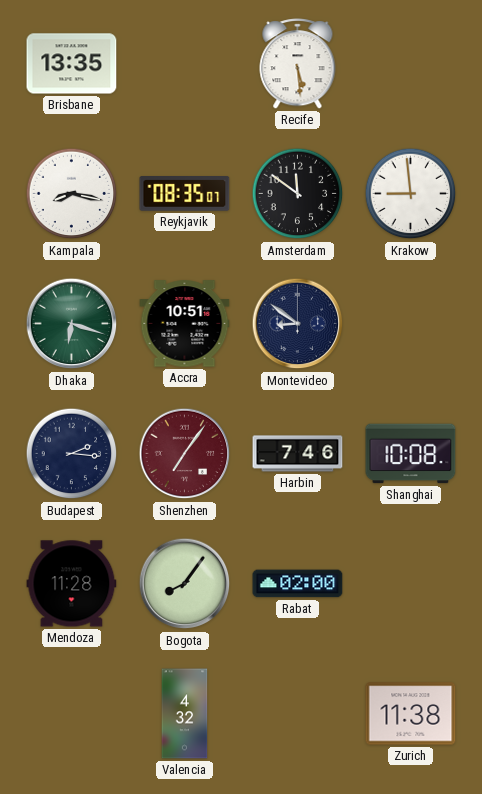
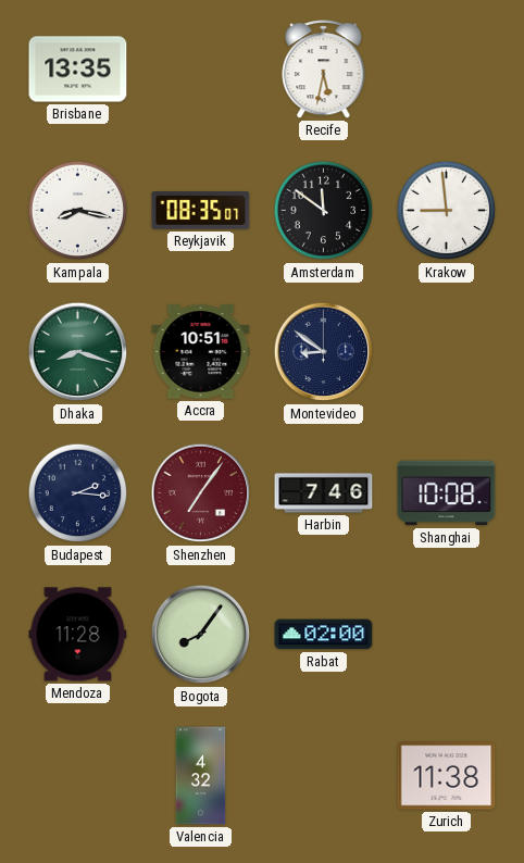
Recife: 5:29 -> 5:32 (324, 70)
Dhaka: 6:18 -> 8:18 (78, 352)
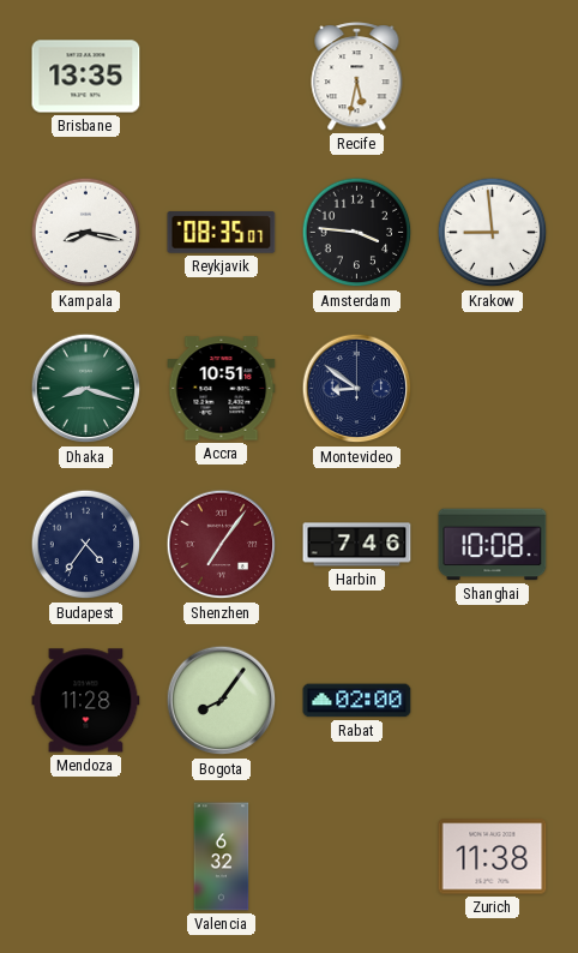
Amsterdam: 11:51 -> 3:46 (357, 233)
Budapest: 2:16 -> 4:36 (86, 545)
Valencia: 4:32 -> 6:32 (222, 857)
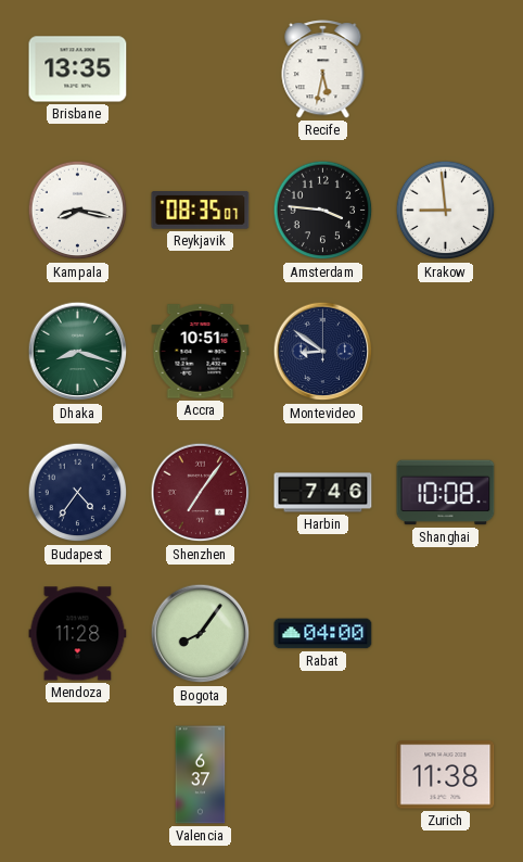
Rabat: 02:00 -> 04:00 (323, 634)
Valencia: 6:32 -> 6:37 (201, 775)
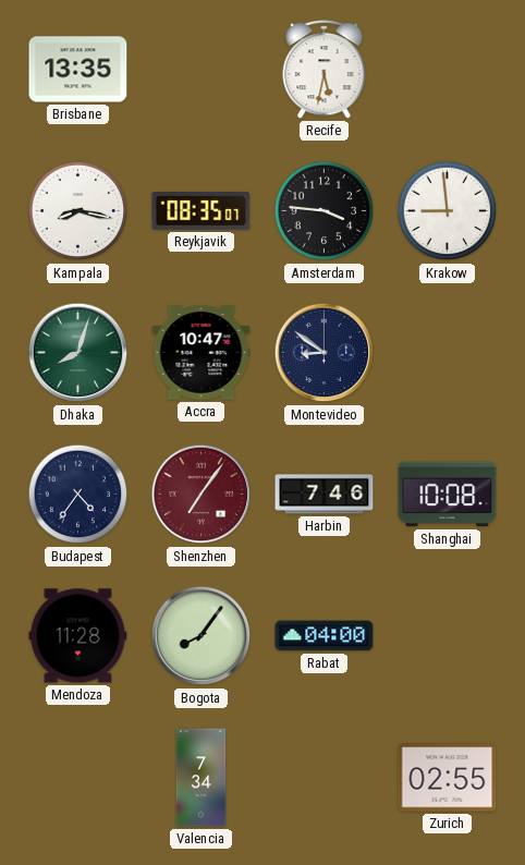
Dhaka: 8:18 -> 8:03 (78, 353)
Accra: 10:51 -> 10:47 (202, 353)
Valencia: 6:37 -> 7:34 (202, 778)
Zurich: 11:38 -> 02:55 (448, 778)
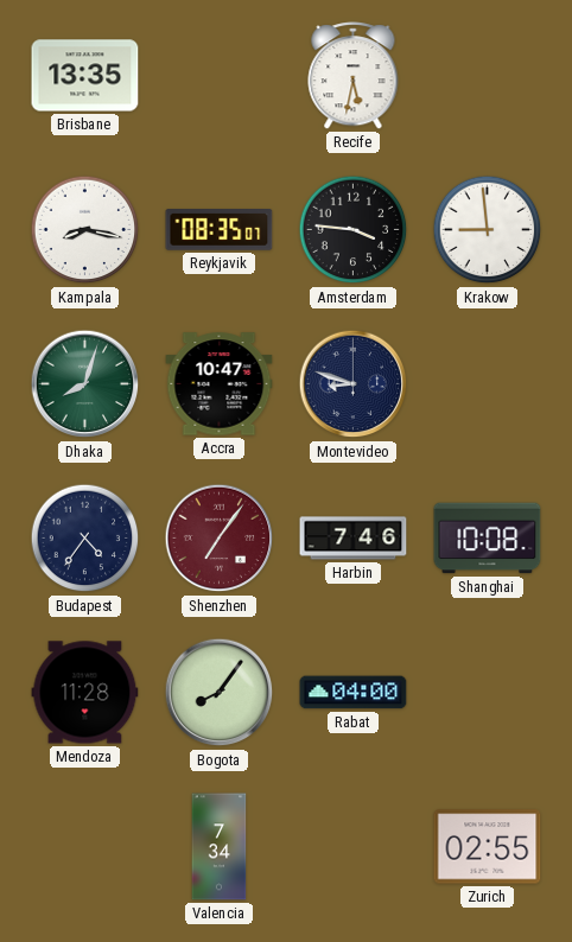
Montevideo: 8:51 -> 8:48 (354, 384)
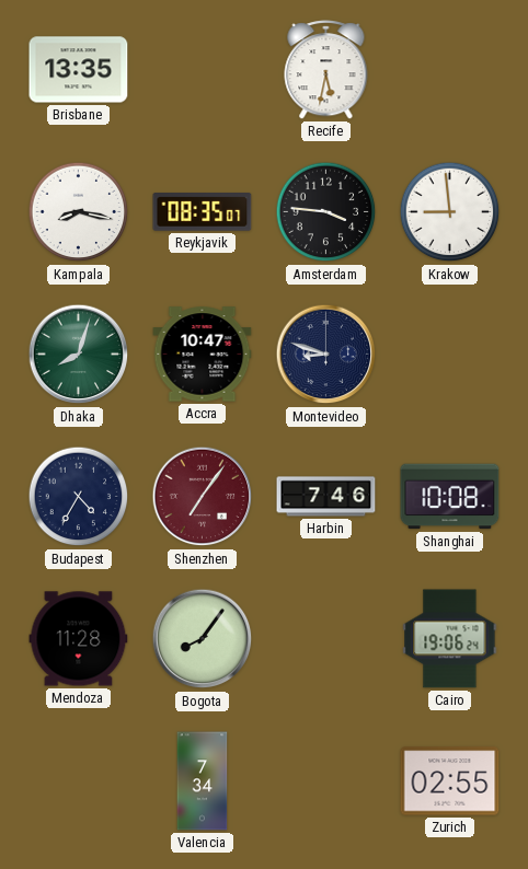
Budapest: 4:36 -> 4:35 (79, 497)
Rabat: 04:00 -> none (354, 693)
Cairo: none -> 19:06 (450, 639)
